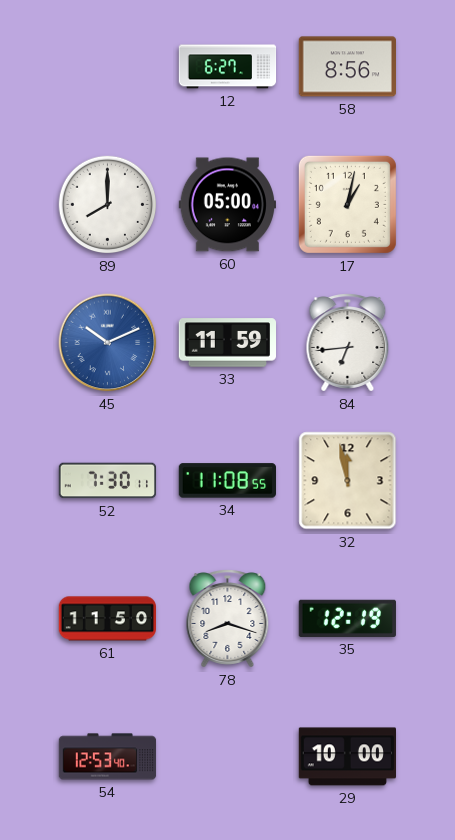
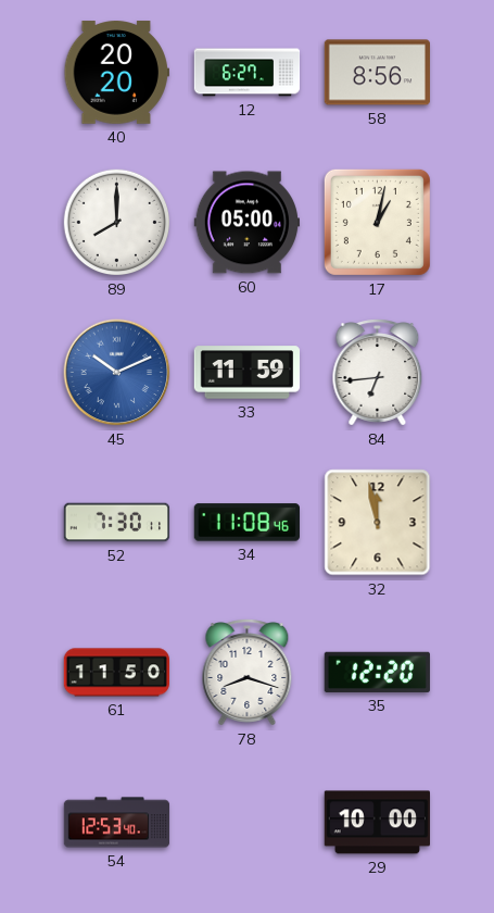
40: none -> 20:20 (116, 73)
34: 11:08:55 -> 11:08:46 (246, 523)
35: 12:19 -> 12:20 (377, 672)
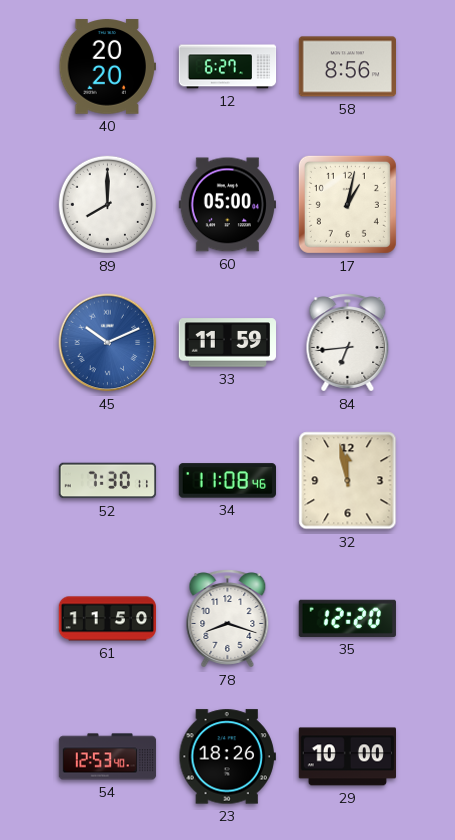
23: none -> 18:26 (227, 757)
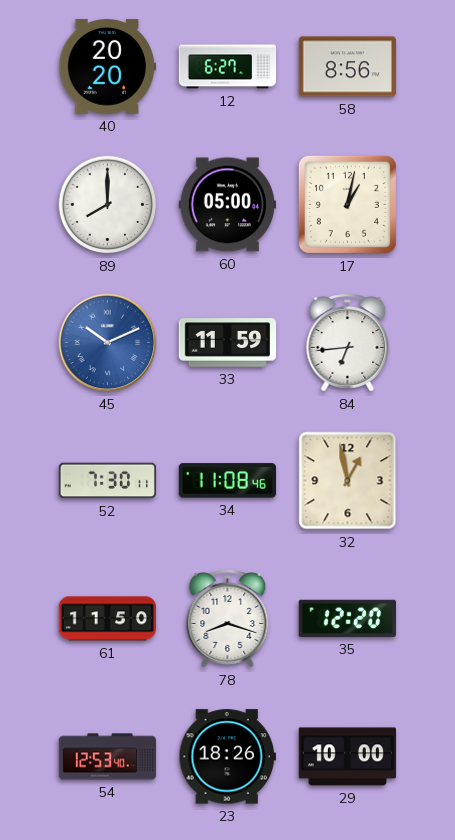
32: 11:58 -> 12:58 (348, 481)
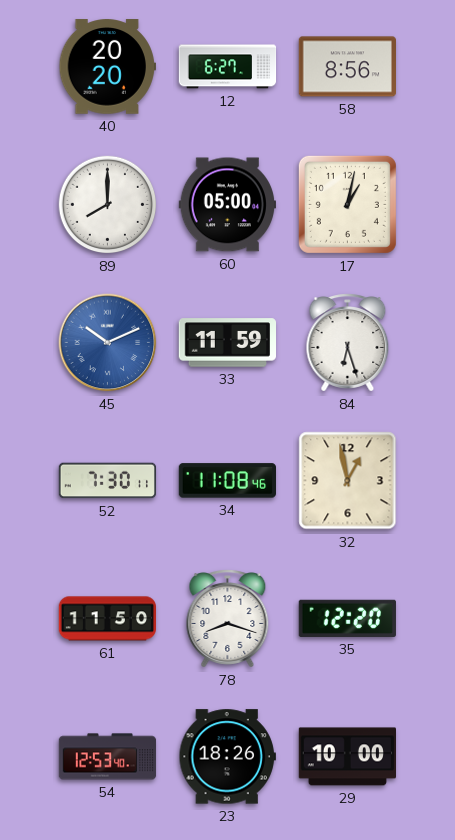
84: 6:44 -> 6:27 (348, 343)
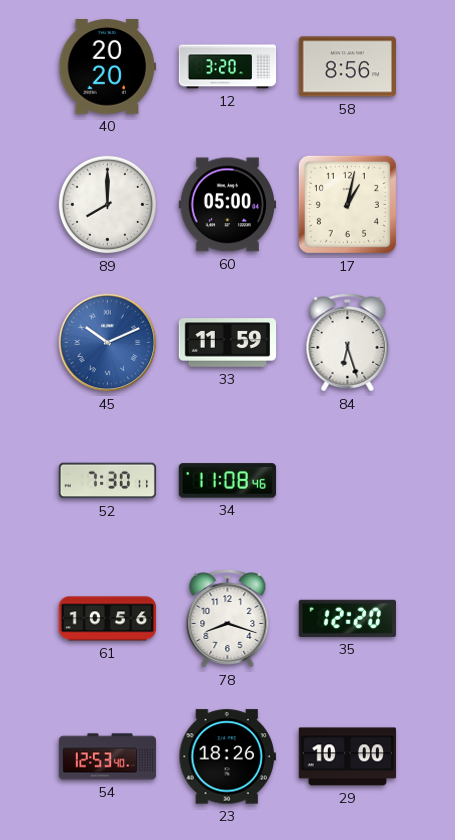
12: 6:27 -> 3:20 (228, 67)
32: 12:58 -> none (348, 481)
61: 11:50 -> 10:56 (108, 619)
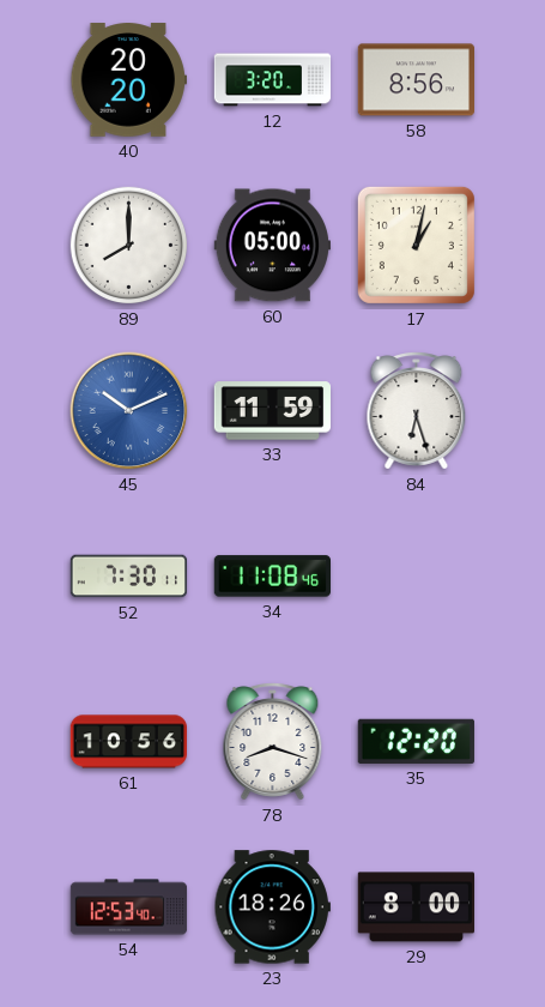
29: 10:00 -> 8:00 (416, 907)
